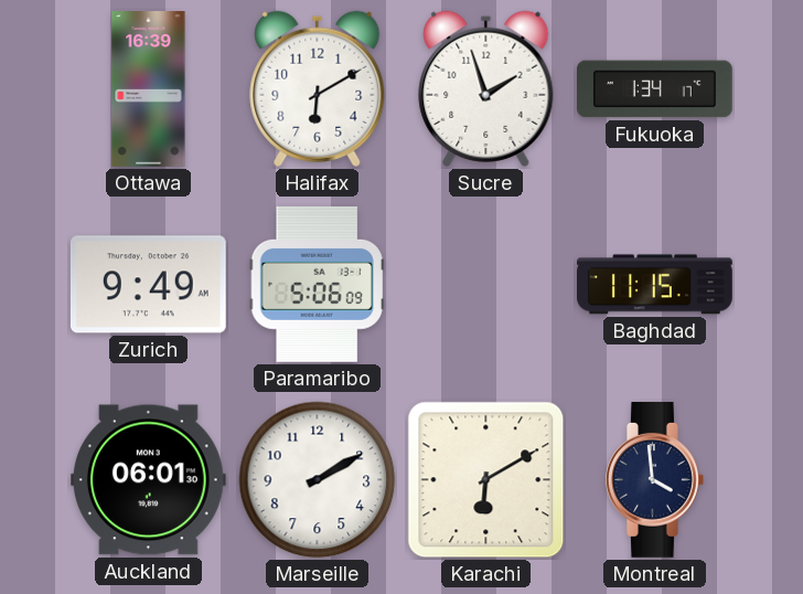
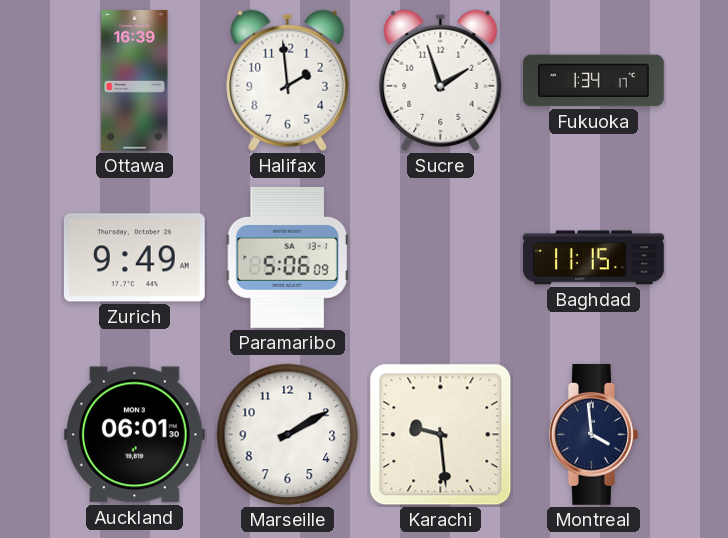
Halifax: 6:10 -> 1:59 (288, 80)
Karachi: 6:10 -> 9:29 (441, 435)
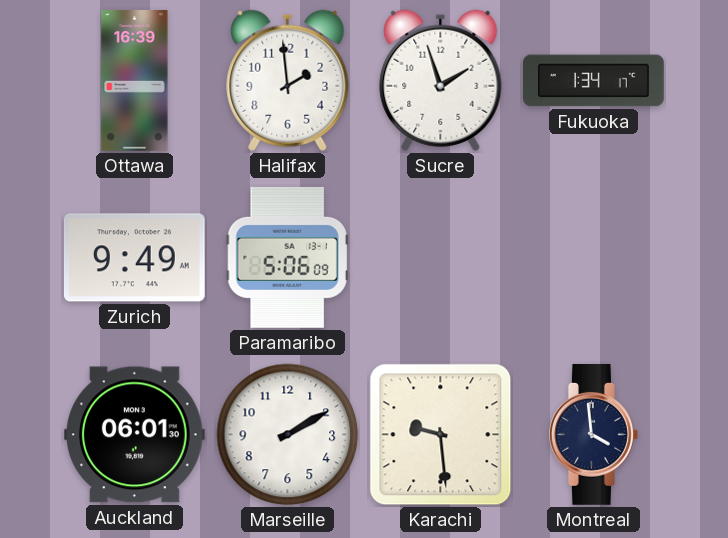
Baghdad: 11:15 -> none (594, 258)
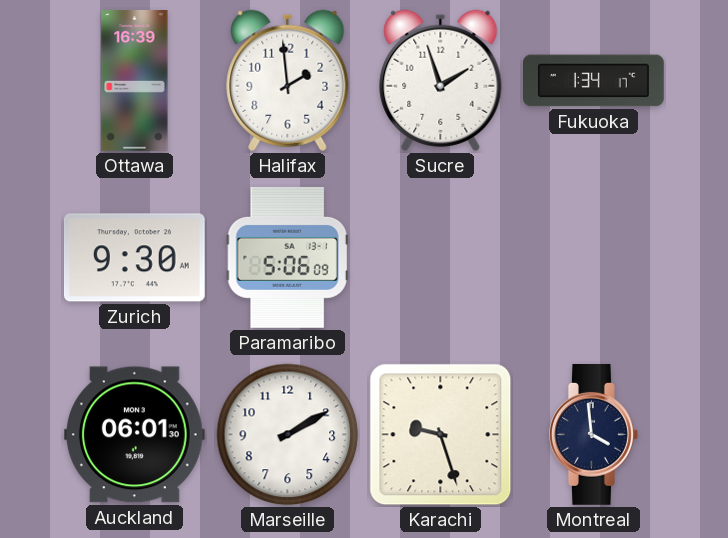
Zurich: 9:49 -> 9:30 (134, 258)
Karachi: 9:29 -> 9:27 (441, 435)
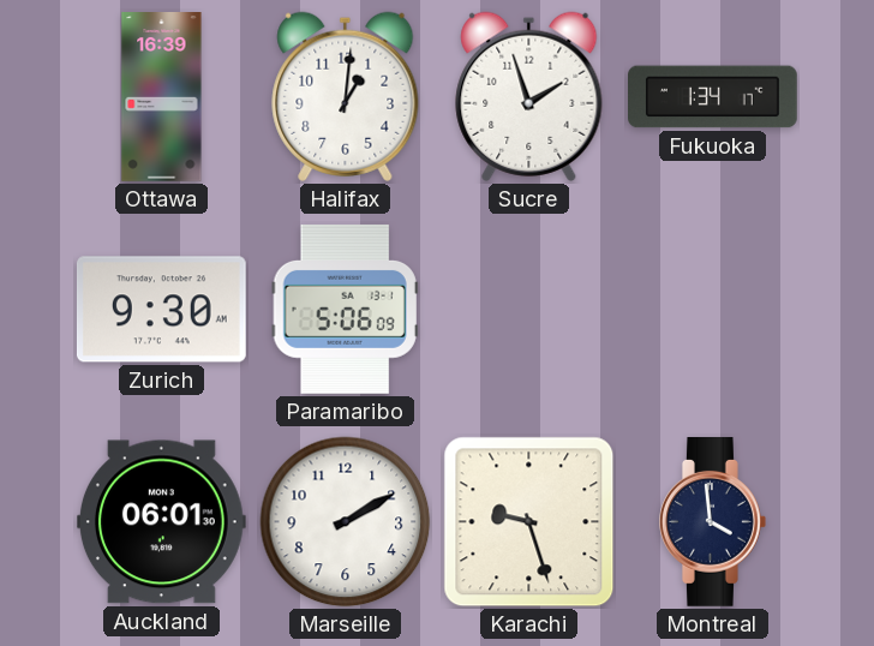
Halifax: 1:59 -> 1:01 (346, 96)
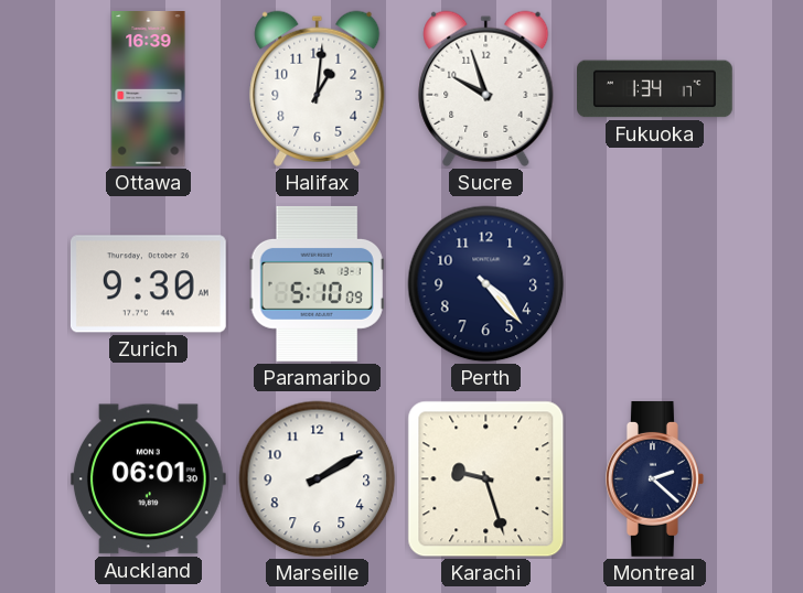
Sucre: 1:57 -> 9:57 (486, 88)
Paramaribo: 5:06 -> 5:10 (317, 283)
Perth: none -> 4:23 (486, 284)
Montreal: 3:59 -> 2:22 (655, 478)
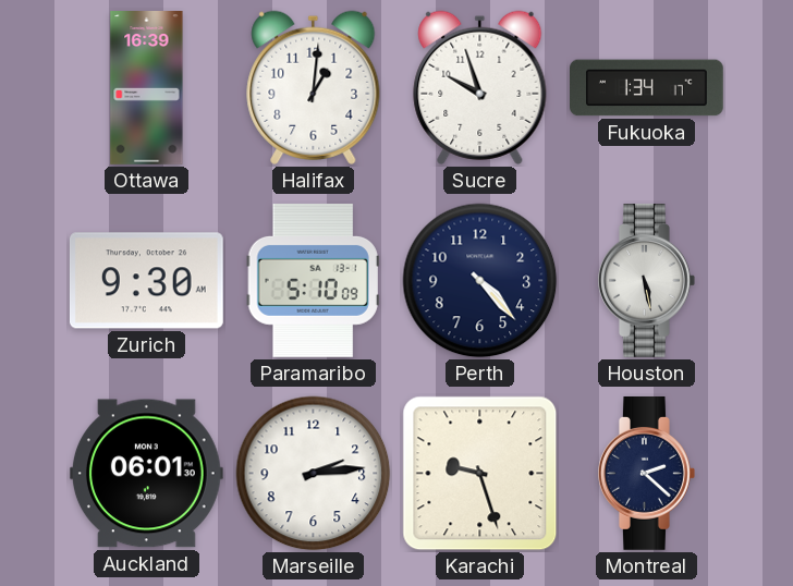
Houston: none -> 5:28 (647, 280)
Marseille: 2:10 -> 2:14 (314, 474)
